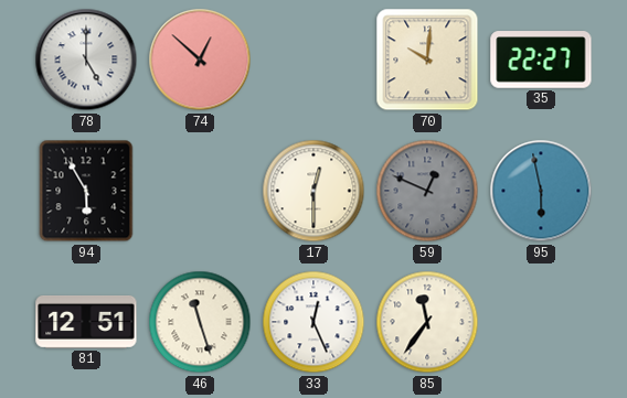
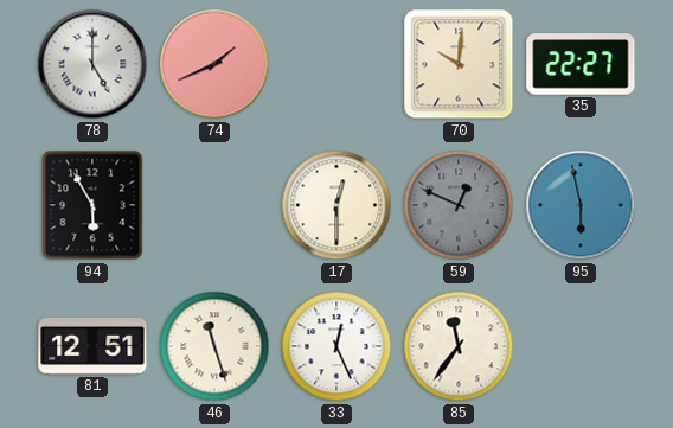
74: 12:52 -> 1:41 (214, 64)
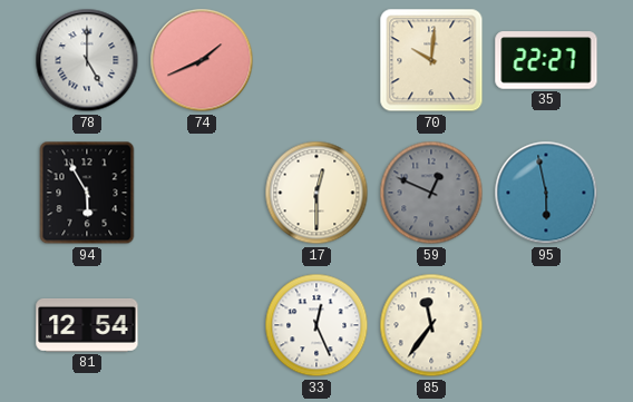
81: 12:51 -> 12:54 (87, 325)
46: 11:27 -> none (214, 346)
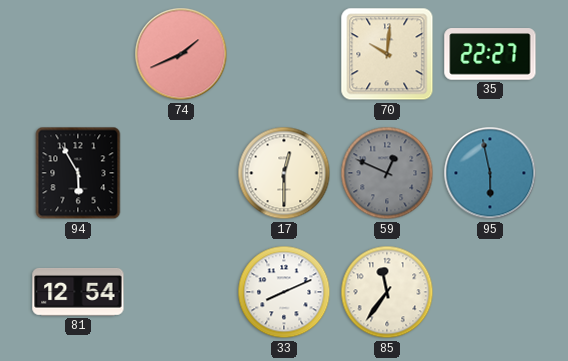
78: 5:00 -> none (87, 60)
33: 12:26 -> 8:11 (284, 292)
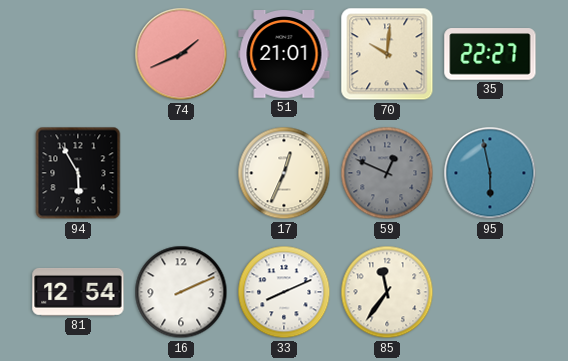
51: none -> 21:01 (284, 55)
17: 12:30 -> 12:34 (284, 173)
16: none -> 2:11 (181, 292)
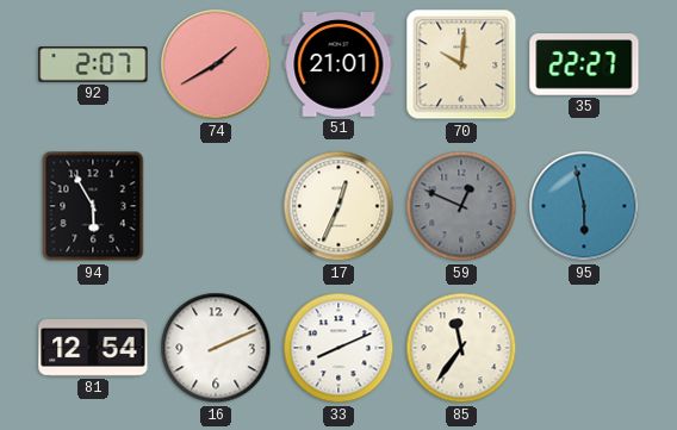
92: none -> 2:07 (93, 66)
74: 1:41 -> 1:40 (216, 64)
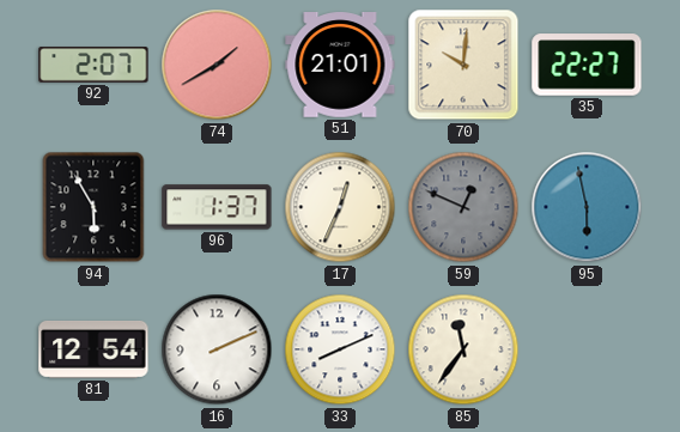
96: none -> 1:37 (217, 207)
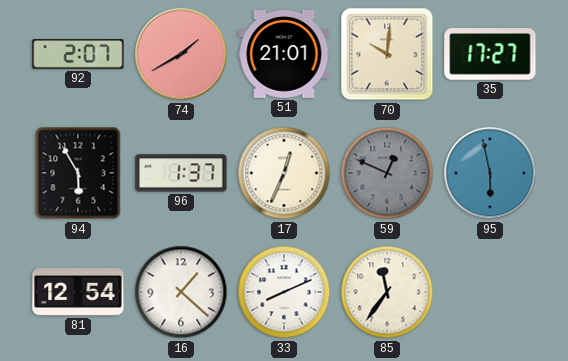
35: 22:27 -> 17:27 (490, 54)
16: 2:11 -> 1:22 (181, 292)
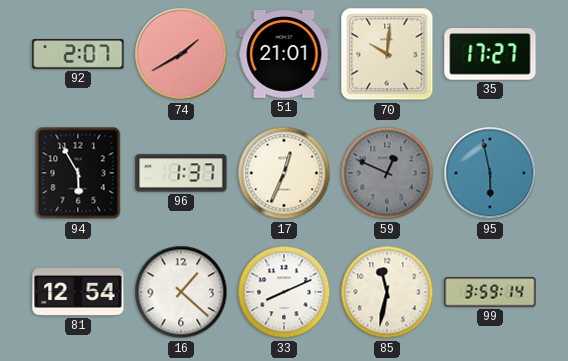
85: 11:36 -> 11:32 (387, 292)
99: none -> 3:59 (490, 292)
